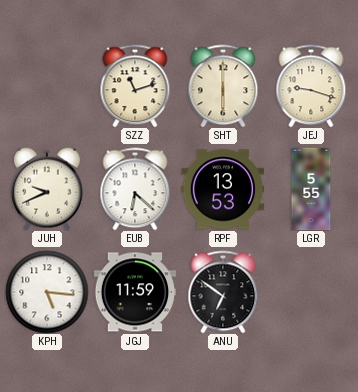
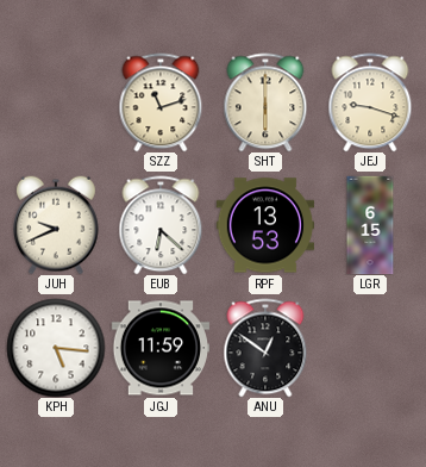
LGR: 5:55 -> 6:15 (370, 225)
ANU: 6:51 -> 12:51 (265, 348)
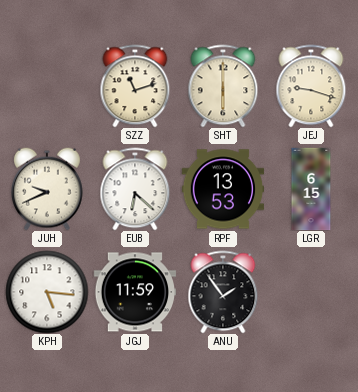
ANU: 12:51 -> 1:54 (223, 292)
